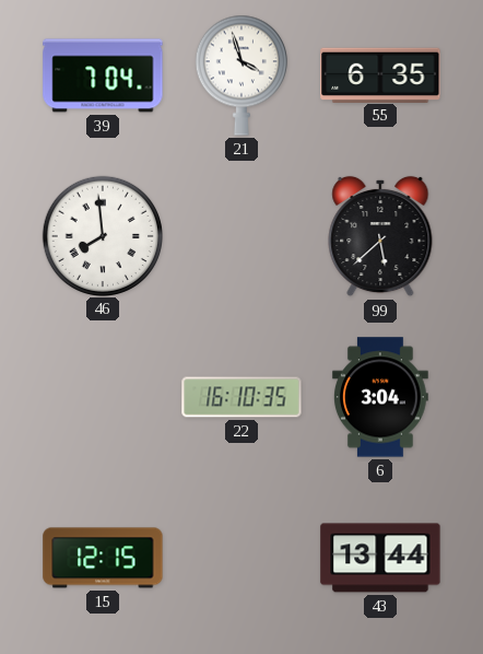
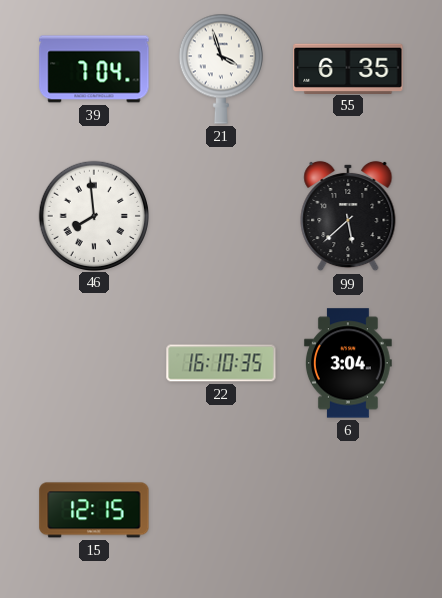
43: 13:44 -> none (380, 558)
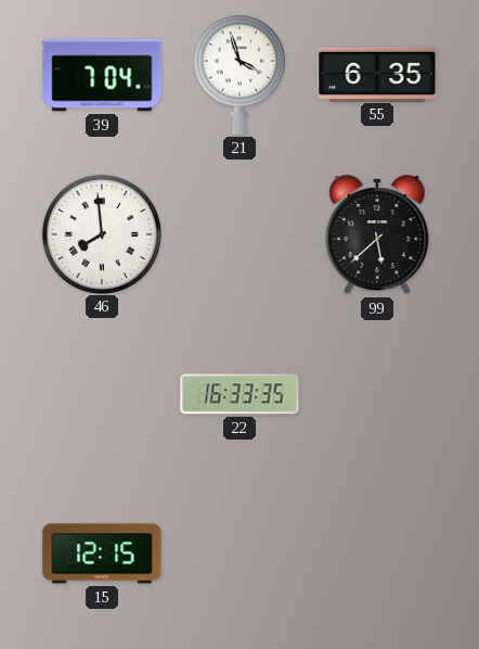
22: 16:10 -> 16:33 (239, 394)
6: 3:04 -> none (348, 363)
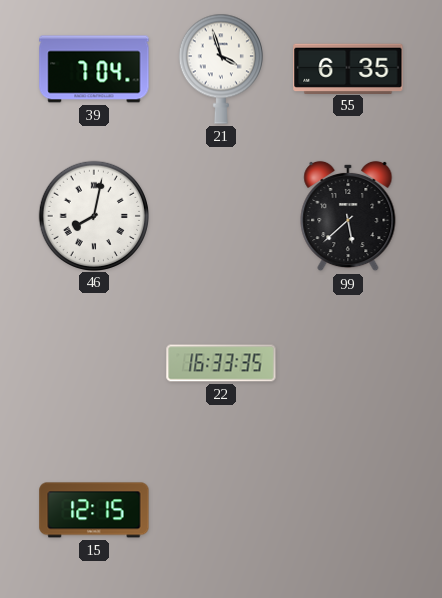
46: 7:59 -> 8:02 (93, 215)
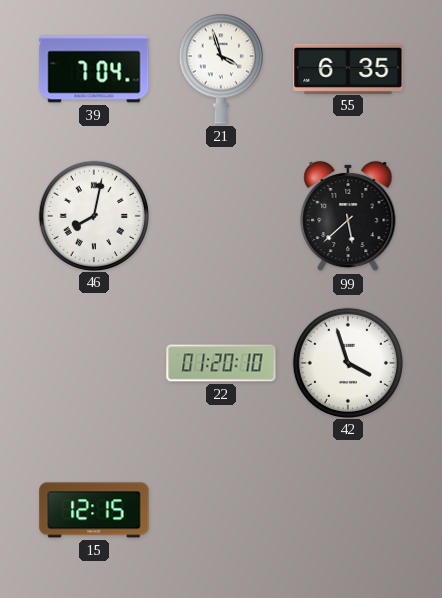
22: 16:33 -> 01:20 (221, 363)
42: none -> 3:57 (347, 362)
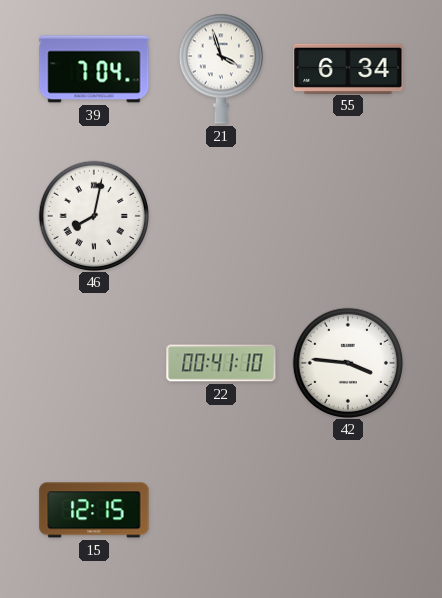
55: 6:35 -> 6:34 (348, 68)
99: 5:38 -> none (348, 216)
22: 01:20 -> 00:41 (221, 363)
42: 3:57 -> 3:46 (347, 362)
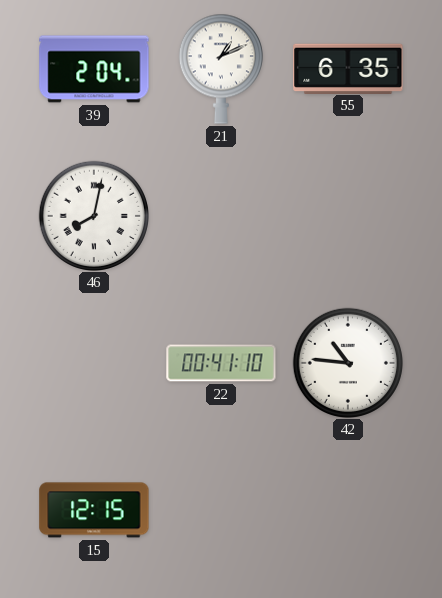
39: 7:04 -> 2:04 (94, 69)
21: 3:57 -> 1:11 (221, 69)
55: 6:34 -> 6:35 (348, 68)
42: 3:46 -> 10:46 (347, 362)
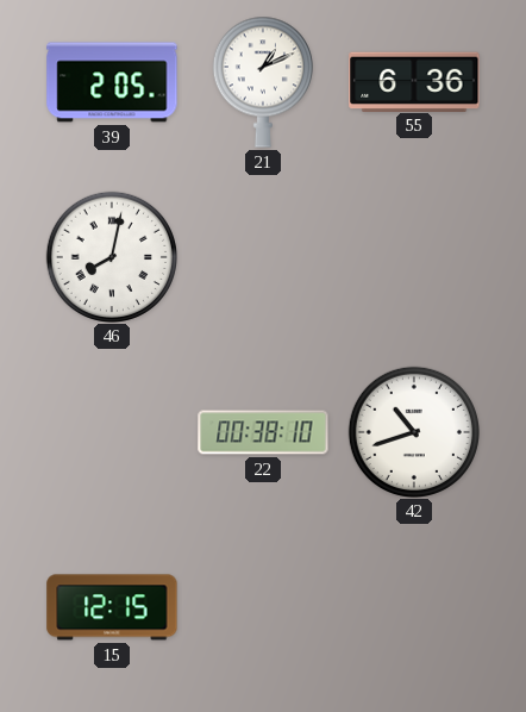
39: 2:04 -> 2:05 (112, 82)
55: 6:35 -> 6:36 (414, 81)
22: 00:41 -> 00:38 (263, 432)
42: 10:46 -> 10:42 (413, 431)
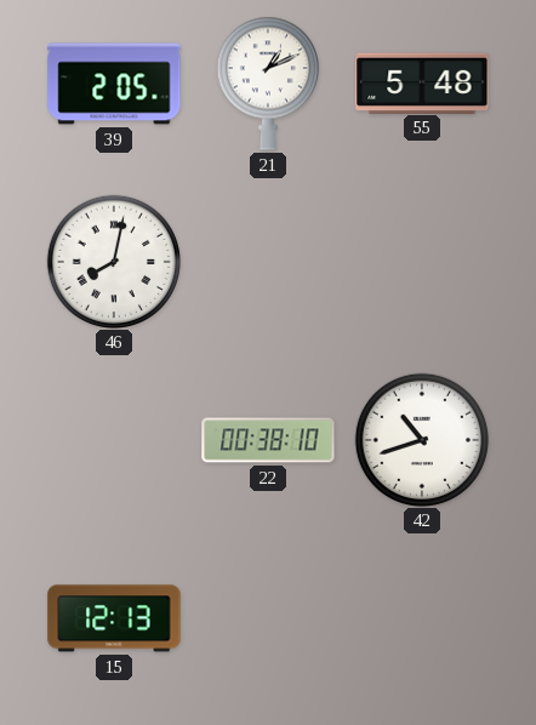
55: 6:36 -> 5:48 (422, 82)
15: 12:15 -> 12:13 (114, 618)
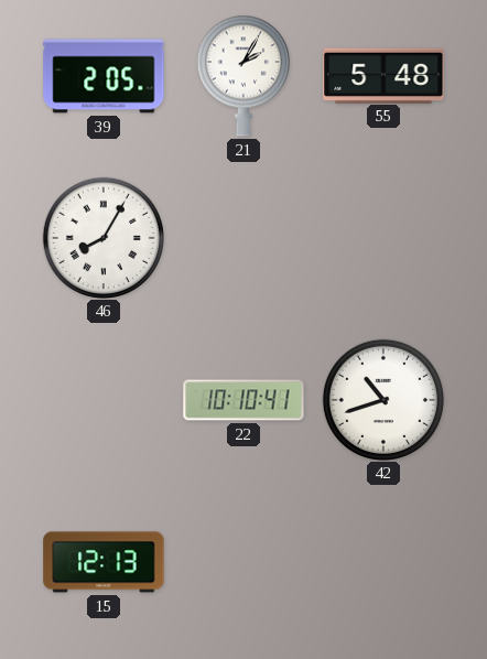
21: 1:11 -> 2:05 (244, 76)
46: 8:02 -> 8:05 (102, 237)
22: 00:38 -> 10:10 (244, 400)
